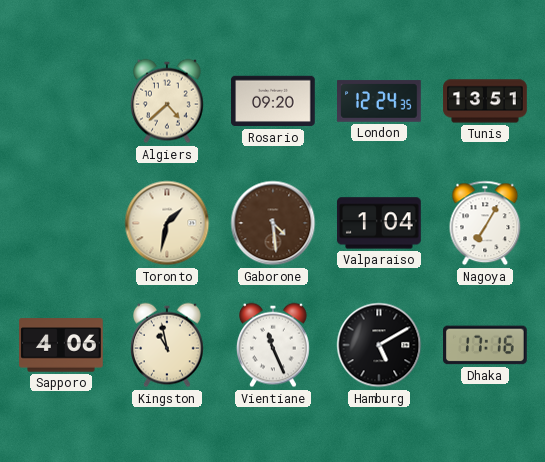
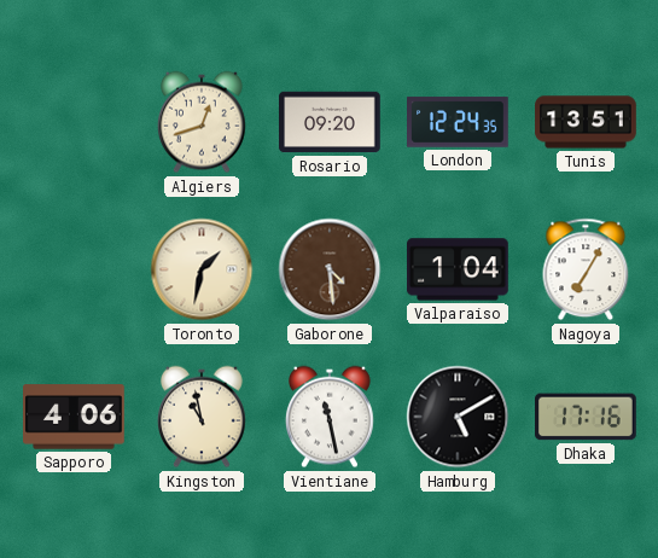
Algiers: 4:38 -> 12:42 (203, 122)
Vientiane: 11:26 -> 11:28 (331, 417)
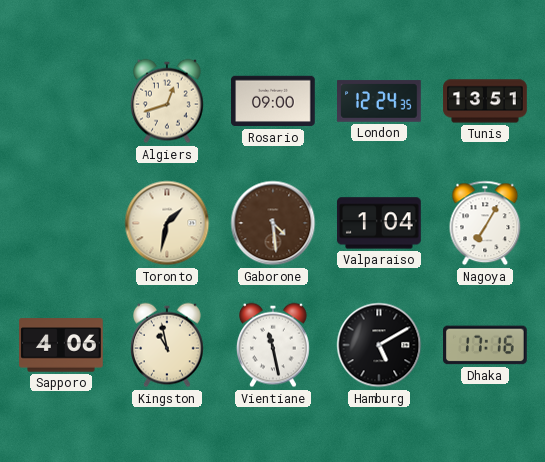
Rosario: 09:20 -> 09:00 (274, 101)
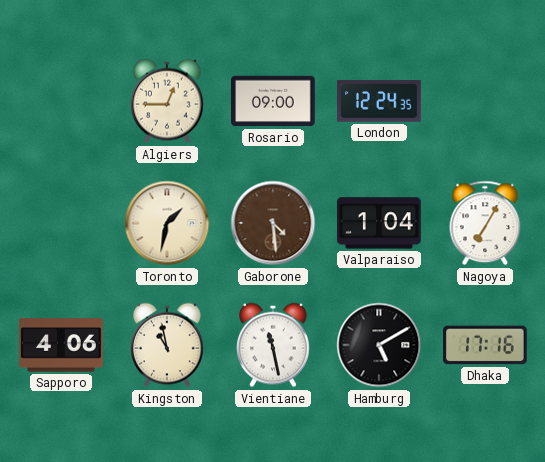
Algiers: 12:42 -> 12:45 (168, 101)
Tunis: 13:51 -> none (485, 101)
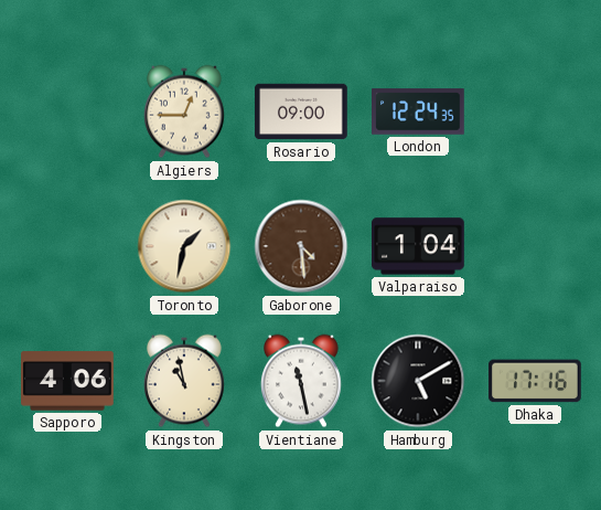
Nagoya: 7:05 -> none (485, 223)
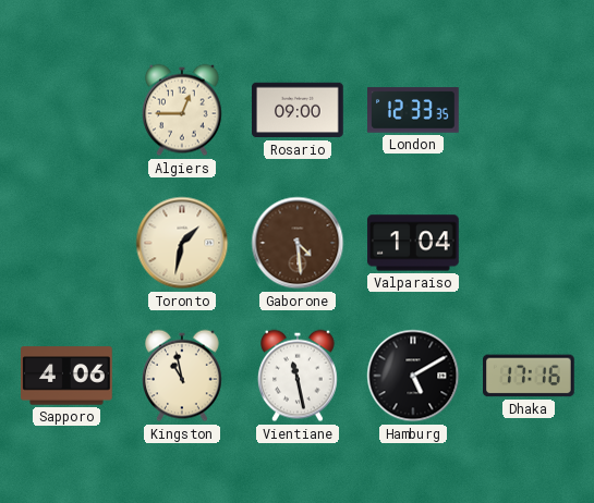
London: 12:24 -> 12:33 (414, 110)
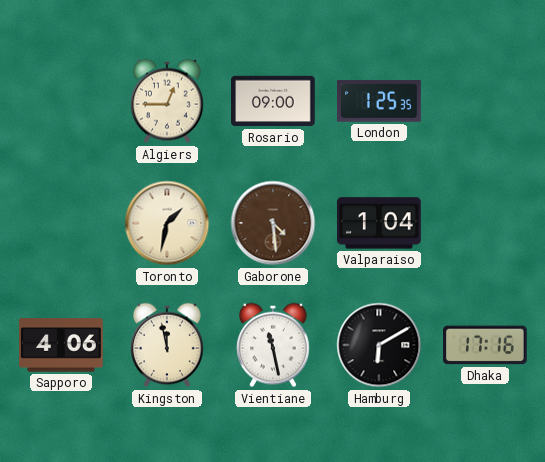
London: 12:33 -> 1:25 (380, 101)
Kingston: 10:58 -> 11:58 (168, 345)
Hamburg: 5:10 -> 6:10 (379, 345)
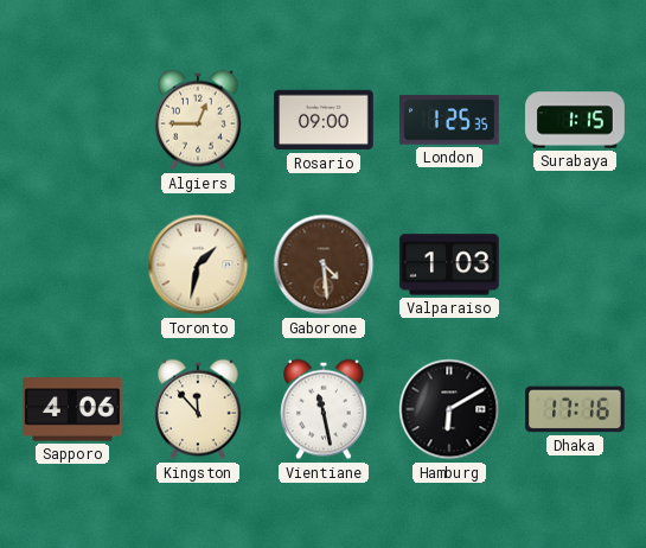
Surabaya: none -> 1:15 (575, 120)
Valparaiso: 1:04 -> 1:03 (450, 265)
Kingston: 11:58 -> 11:53 (199, 409)
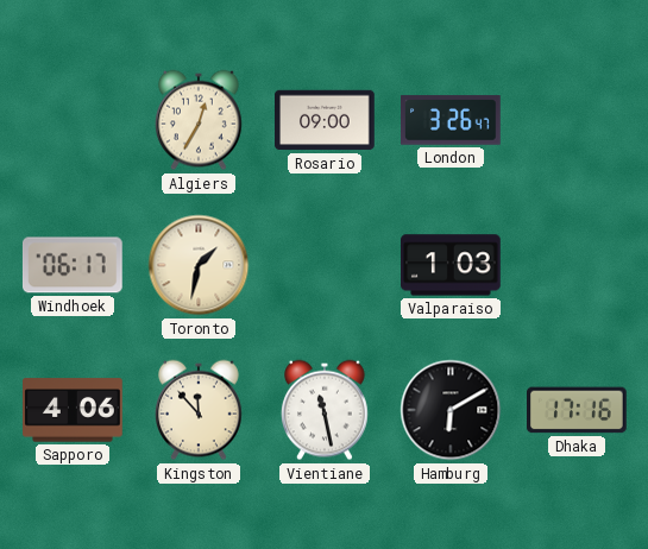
Algiers: 12:45 -> 12:35 (200, 120)
London: 1:25 -> 3:26 (452, 120)
Surabaya: 1:15 -> none (575, 120)
Windhoek: none -> 06:17 (73, 265)
Gaborone: 4:29 -> none (324, 265)
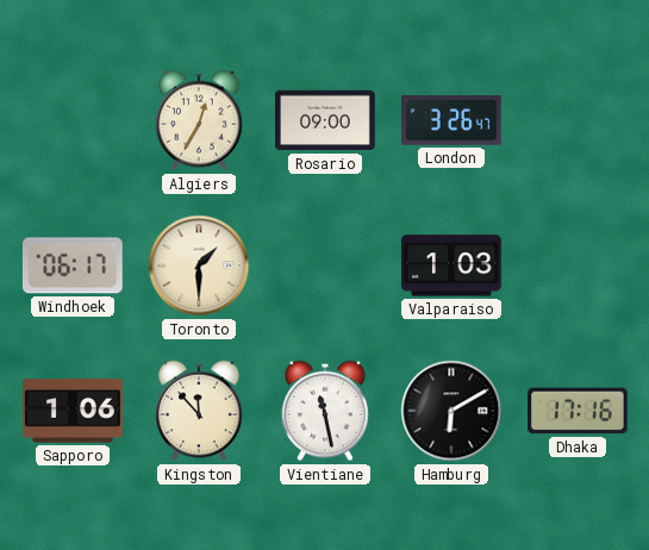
Toronto: 1:32 -> 1:30 (199, 265)
Sapporo: 4:06 -> 1:06 (74, 411)
